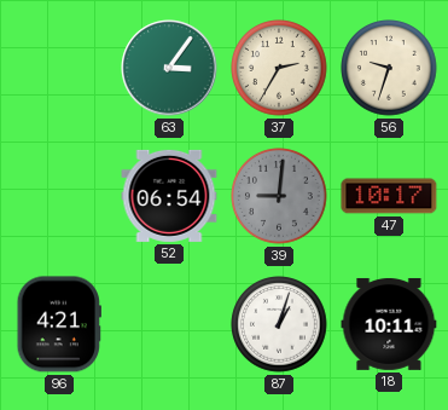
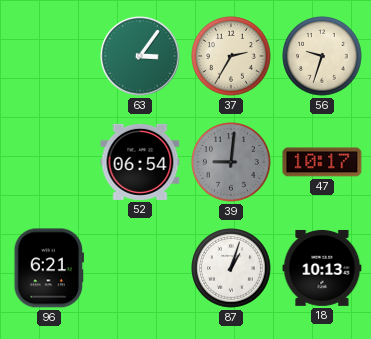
96: 4:21 -> 6:21 (48, 268)
18: 10:11 -> 10:13 (322, 268)
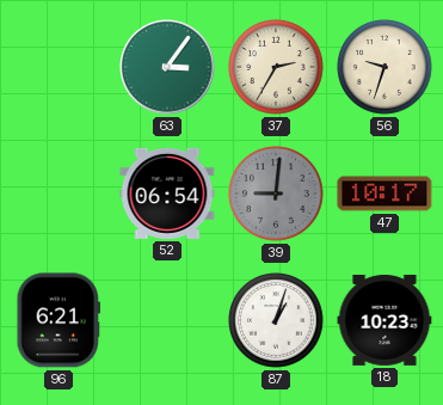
18: 10:13 -> 10:23 (384, 320)
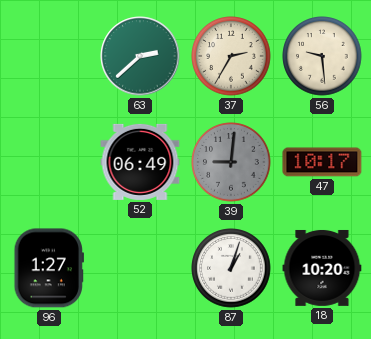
63: 3:06 -> 2:38 (140, 56)
56: 9:33 -> 9:29 (322, 56)
52: 06:54 -> 06:49 (140, 162)
96: 6:21 -> 1:27 (48, 268)
18: 10:23 -> 10:20 (322, 268)
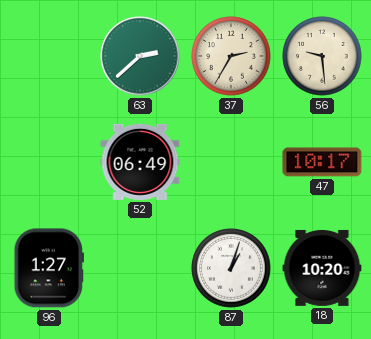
39: 9:01 -> none (231, 162)
